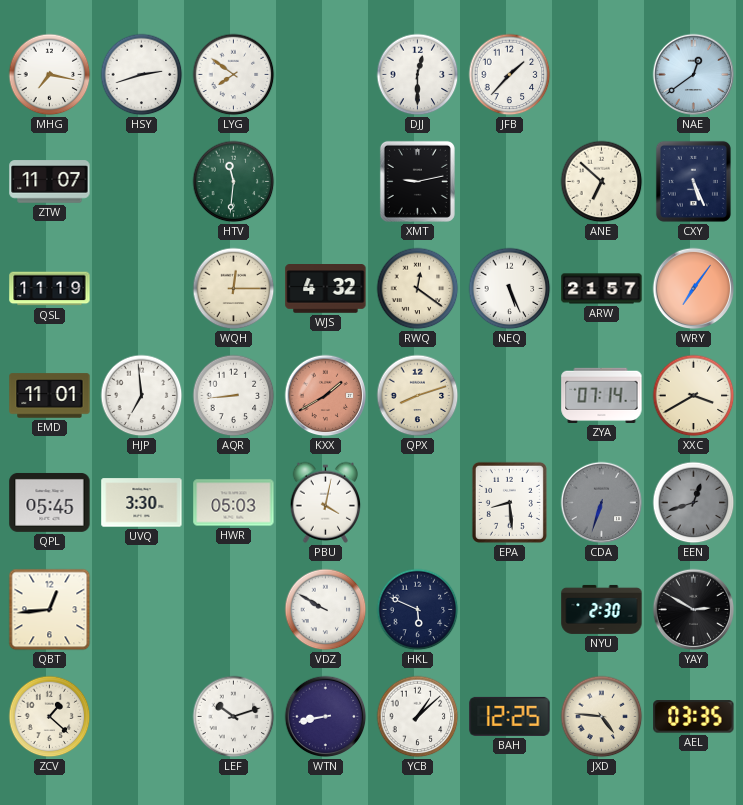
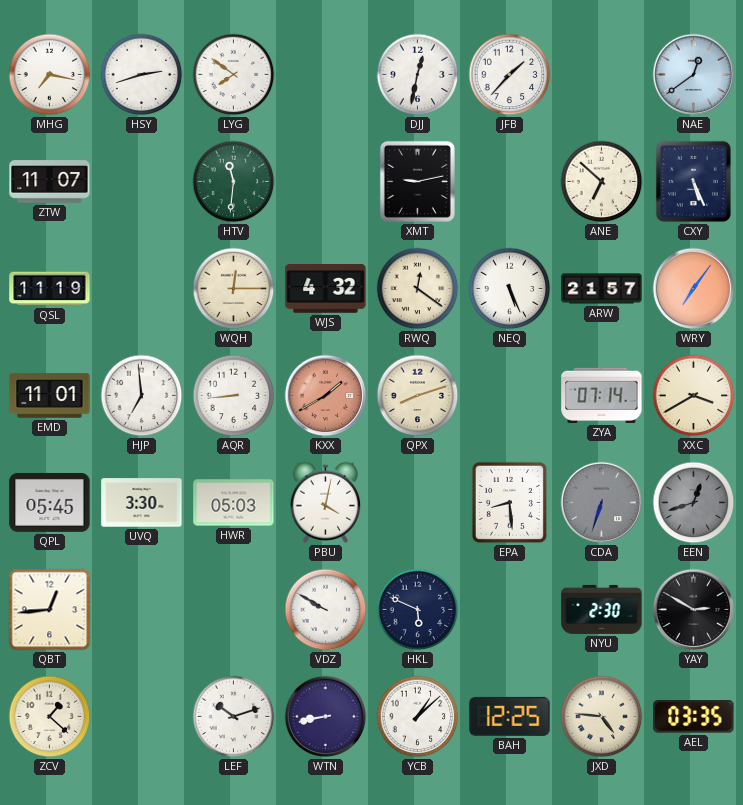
DJJ: 12:30 -> 12:32 (418, 75)
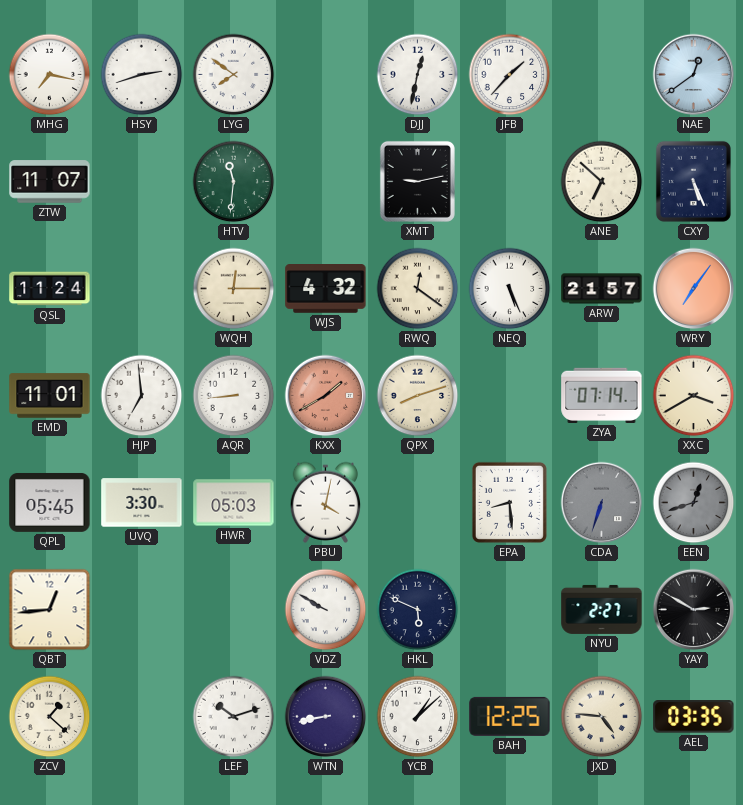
QSL: 11:19 -> 11:24 (50, 289)
NYU: 2:30 -> 2:27 (602, 609)
